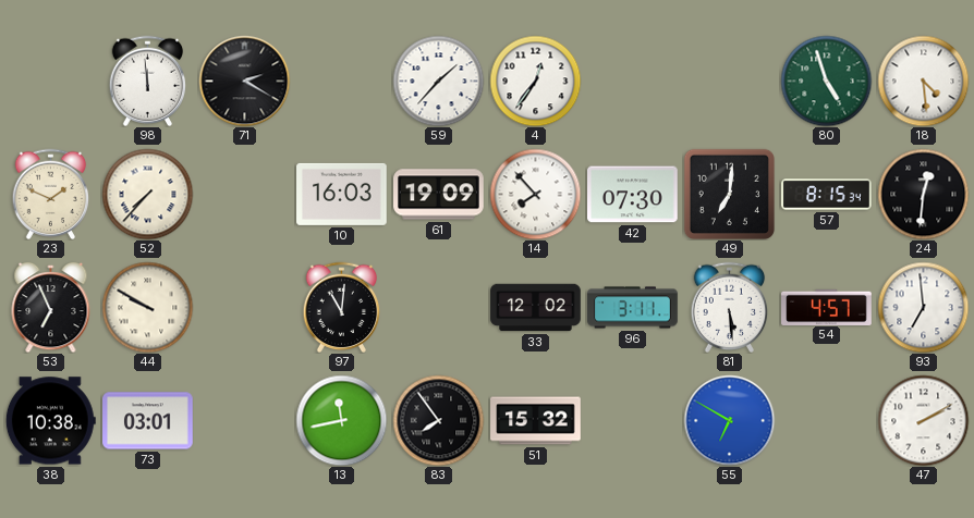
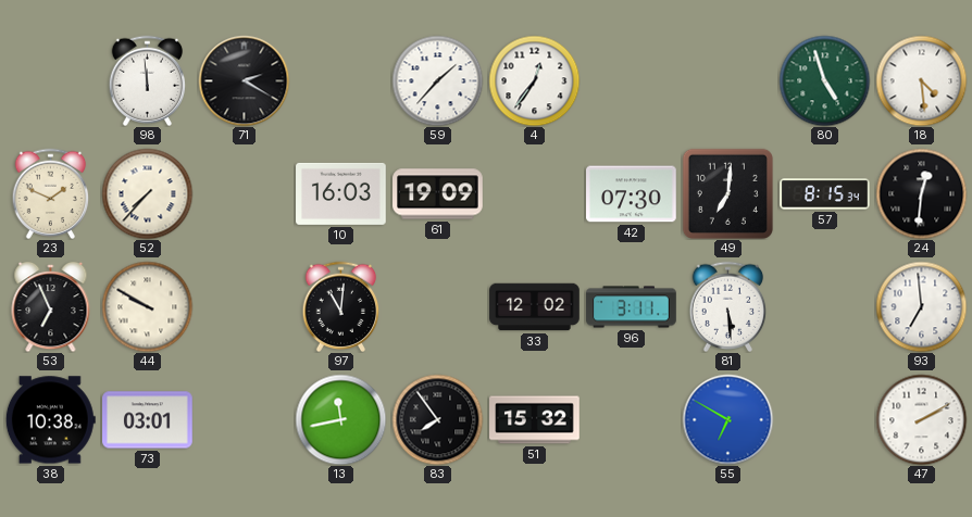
14: 7:53 -> none (535, 194)
54: 4:57 -> none (827, 307)
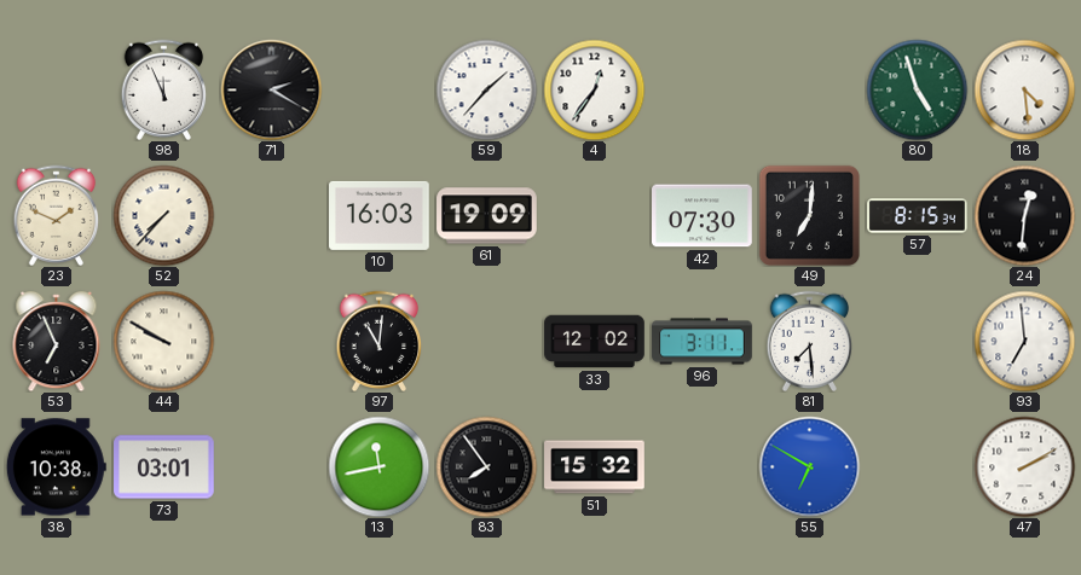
98: 11:59 -> 11:56 (164, 89)
81: 5:29 -> 7:29 (810, 341)
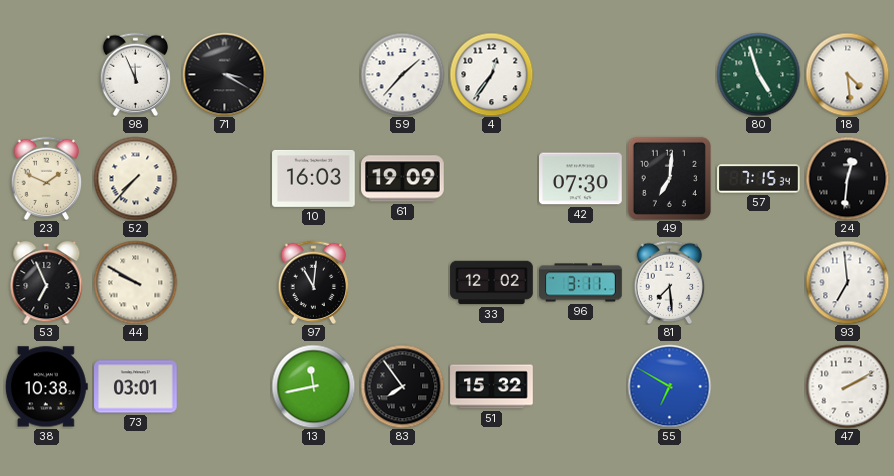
71: 2:20 -> 3:20 (224, 74)
57: 8:15 -> 7:15 (759, 179)
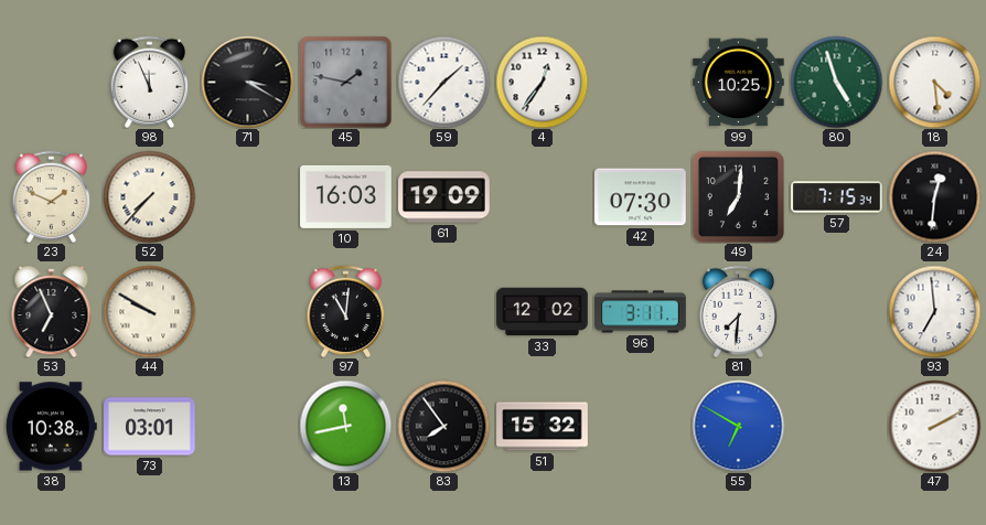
45: none -> 1:47 (345, 82)
99: none -> 10:25 (739, 83)
81: 7:29 -> 7:31 (739, 311)
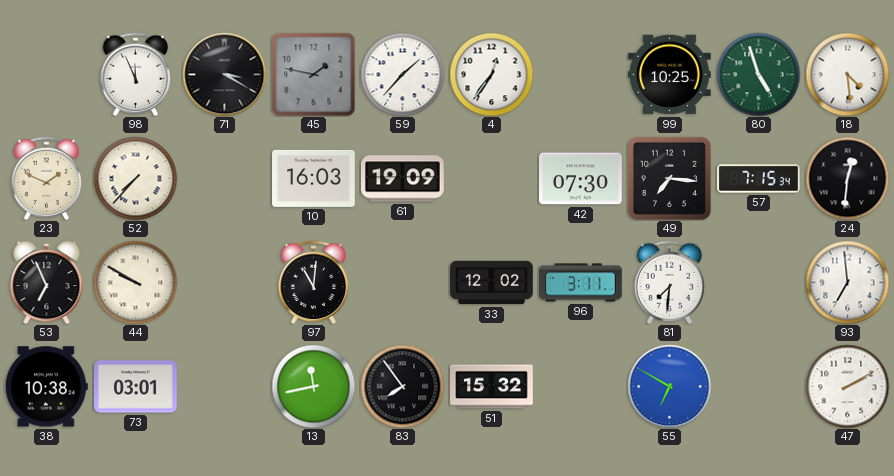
49: 7:01 -> 7:16 (669, 178)
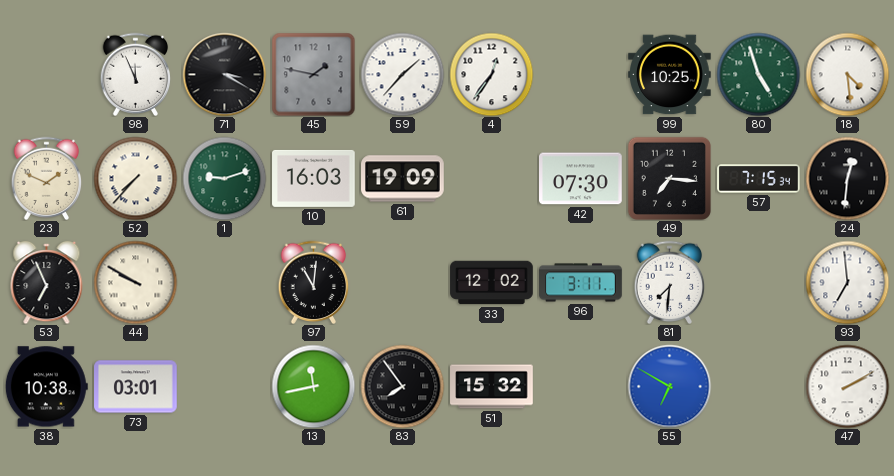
1: none -> 9:12 (224, 178)
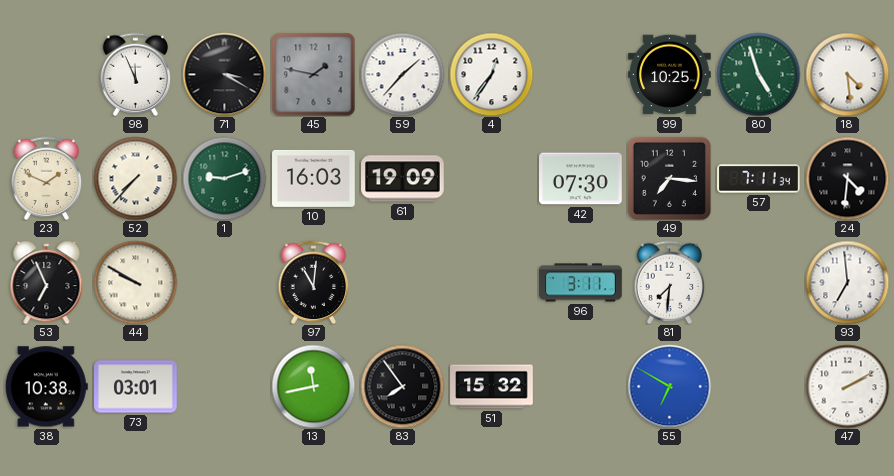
57: 7:15 -> 7:11 (759, 179)
24: 12:31 -> 4:31 (847, 178)
33: 12:02 -> none (492, 283)
